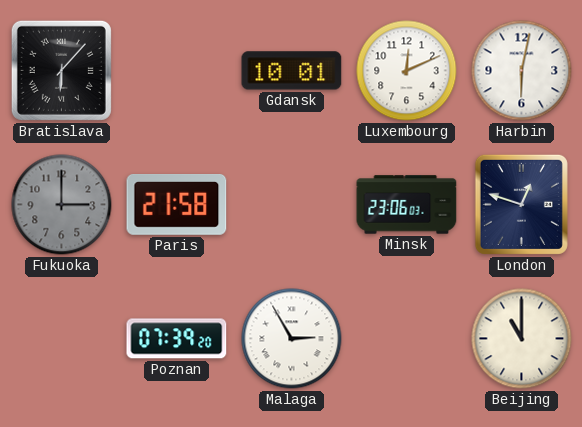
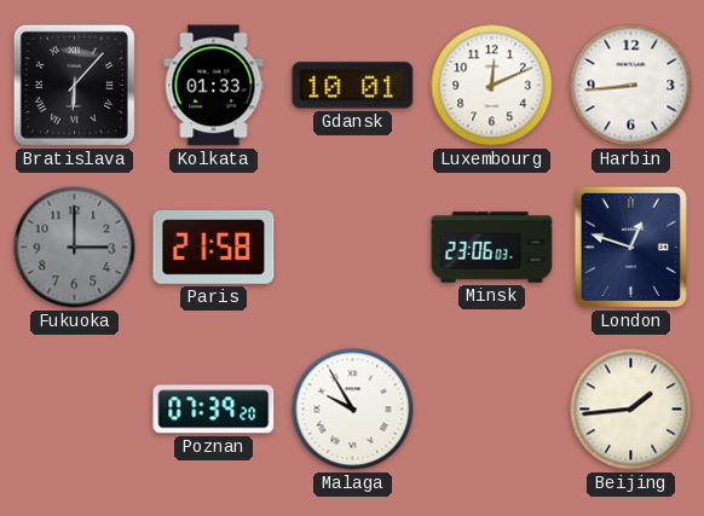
Kolkata: none -> 01:33 (214, 86)
Harbin: 6:02 -> 8:44 (631, 86)
Malaga: 2:55 -> 9:55 (353, 410)
Beijing: 11:00 -> 1:44 (631, 410)
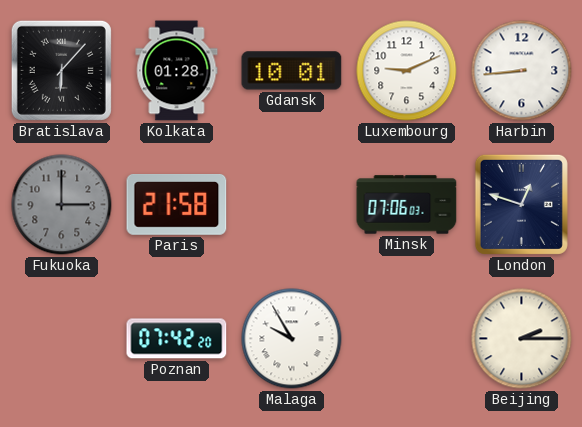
Kolkata: 01:33 -> 01:28 (177, 71)
Luxembourg: 12:11 -> 9:11 (407, 71)
Minsk: 23:06 -> 07:06 (407, 205)
Poznan: 07:39 -> 07:42 (177, 339)
Beijing: 1:44 -> 2:15 (522, 339)
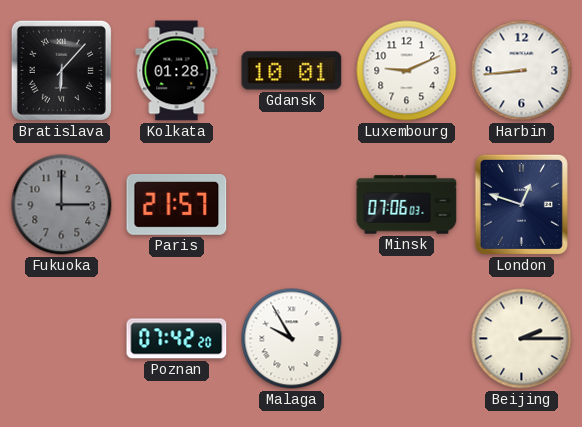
Paris: 21:58 -> 21:57 (177, 205)
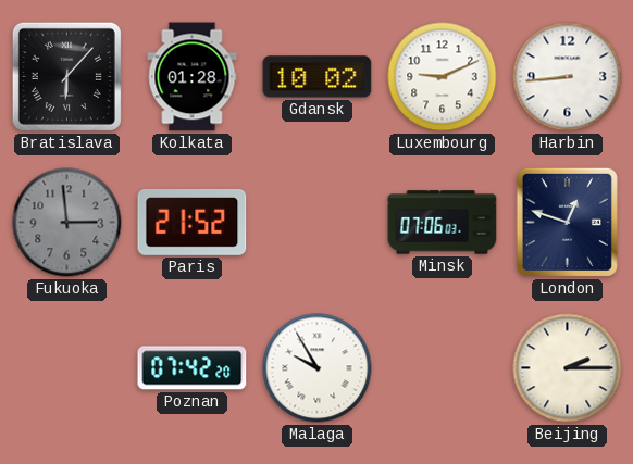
Gdansk: 10:01 -> 10:02 (318, 77)
Fukuoka: 3:00 -> 2:59 (67, 223)
Paris: 21:57 -> 21:52 (193, 223)
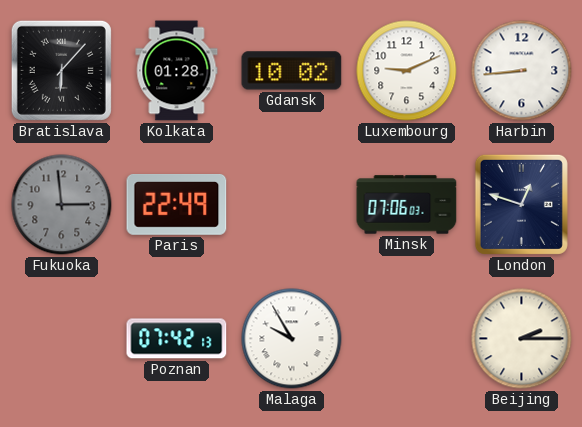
Paris: 21:52 -> 22:49 (177, 205)
Poznan: 07:42:20 -> 07:42:13 (177, 339)
